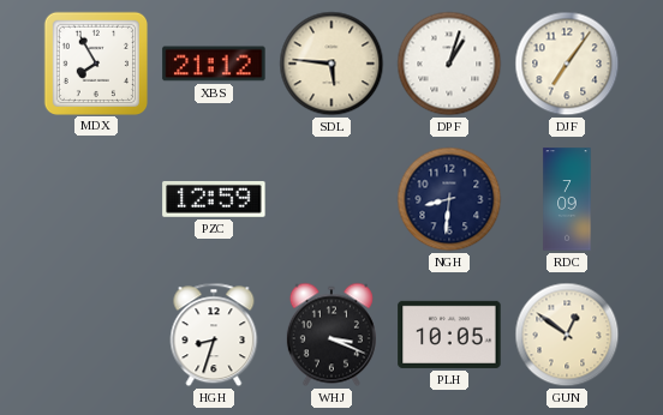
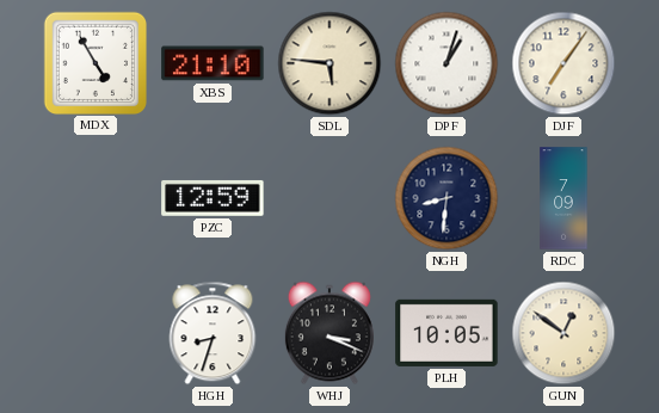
MDX: 7:55 -> 4:55 (94, 62)
XBS: 21:12 -> 21:10 (213, 63)
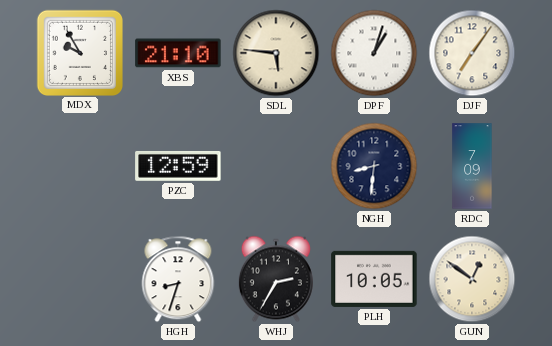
MDX: 4:55 -> 9:55 (79, 52)
WHJ: 3:19 -> 2:35 (276, 279)
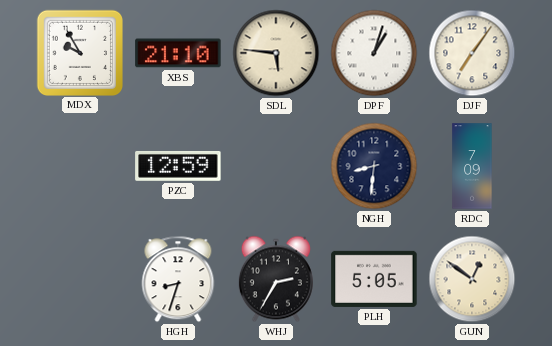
PLH: 10:05 -> 5:05 (374, 279)
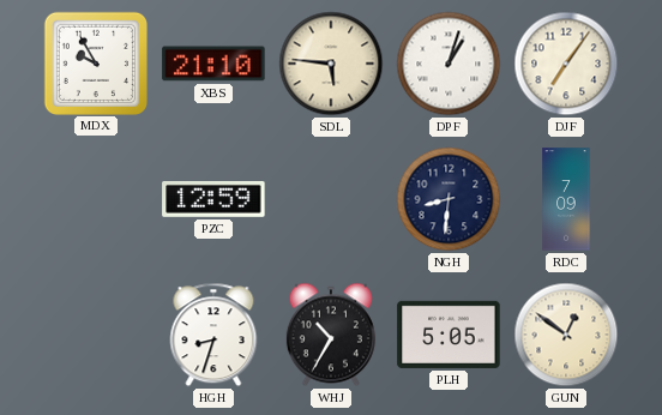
WHJ: 2:35 -> 10:35 (331, 335)
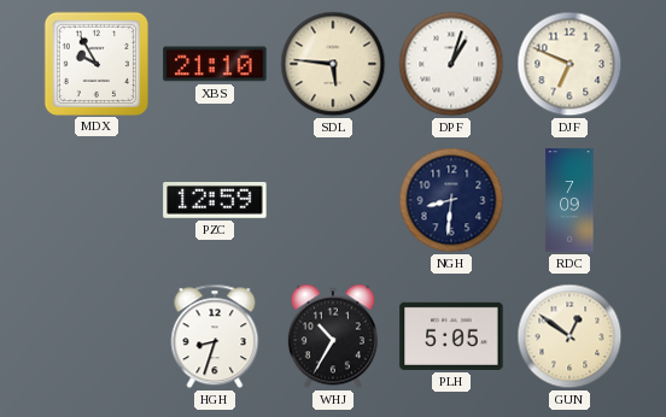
DJF: 7:06 -> 6:49 (569, 64)
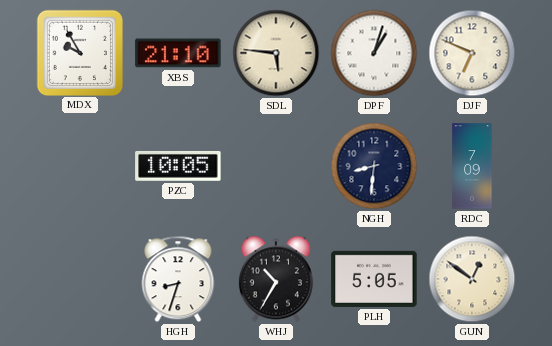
PZC: 12:59 -> 10:05 (178, 166)
